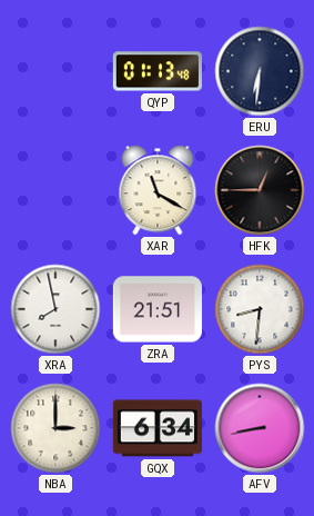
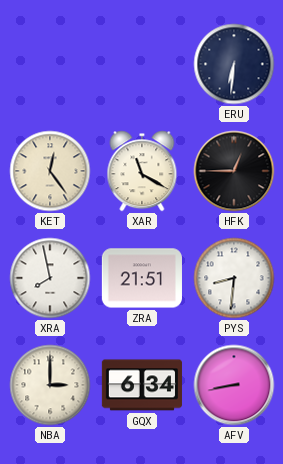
QYP: 01:13 -> none (158, 71)
KET: none -> 12:24 (50, 171)
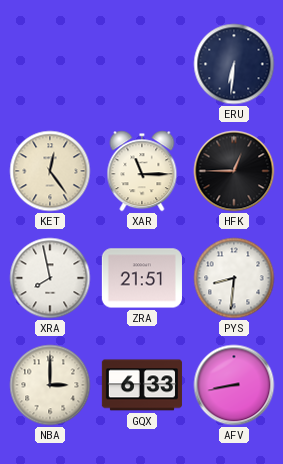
XAR: 11:20 -> 11:15 (142, 171)
GQX: 6:34 -> 6:33 (142, 385)
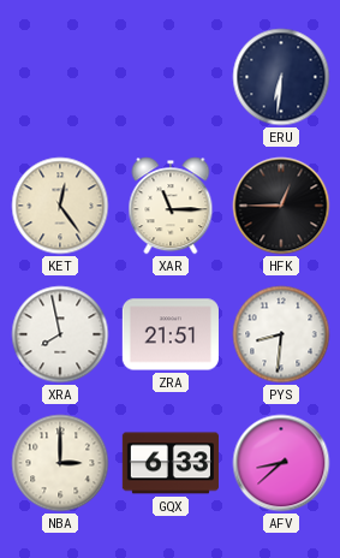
AFV: 8:43 -> 8:38 (281, 463)
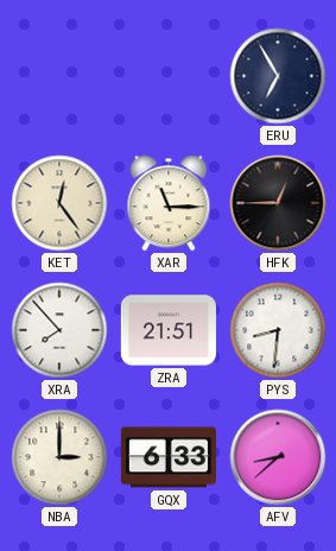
ERU: 6:31 -> 6:55 (278, 76)
XRA: 7:58 -> 7:53 (59, 330)
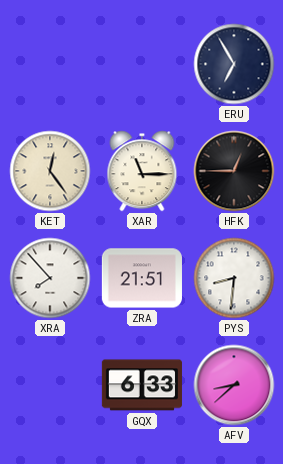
NBA: 3:00 -> none (59, 457)
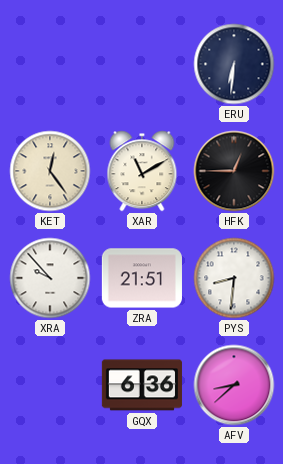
ERU: 6:55 -> 6:31 (234, 64)
XAR: 11:15 -> 11:10 (142, 171)
XRA: 7:53 -> 9:53 (50, 278)
GQX: 6:33 -> 6:36 (142, 385)
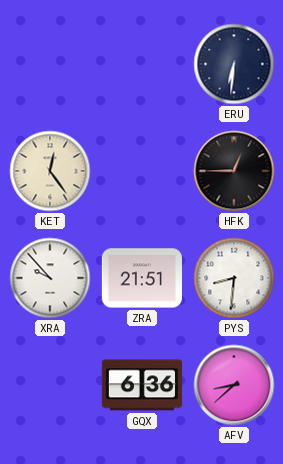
XAR: 11:10 -> none (142, 171)
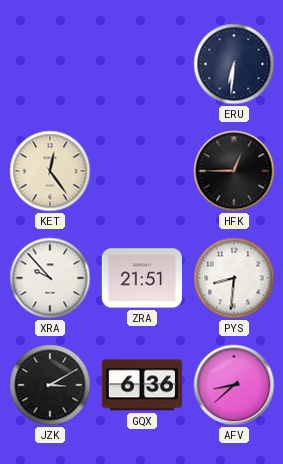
JZK: none -> 3:10 (50, 385)
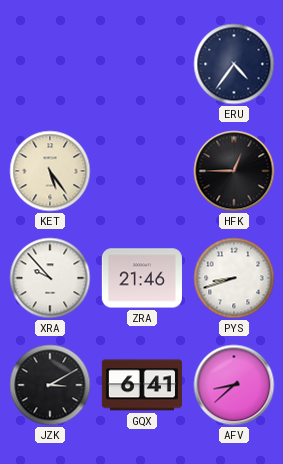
ERU: 6:31 -> 4:36 (234, 64)
KET: 12:24 -> 5:24 (50, 171)
ZRA: 21:51 -> 21:46 (142, 278)
PYS: 8:31 -> 8:42 (234, 278)
GQX: 6:36 -> 6:41 (142, 385)
